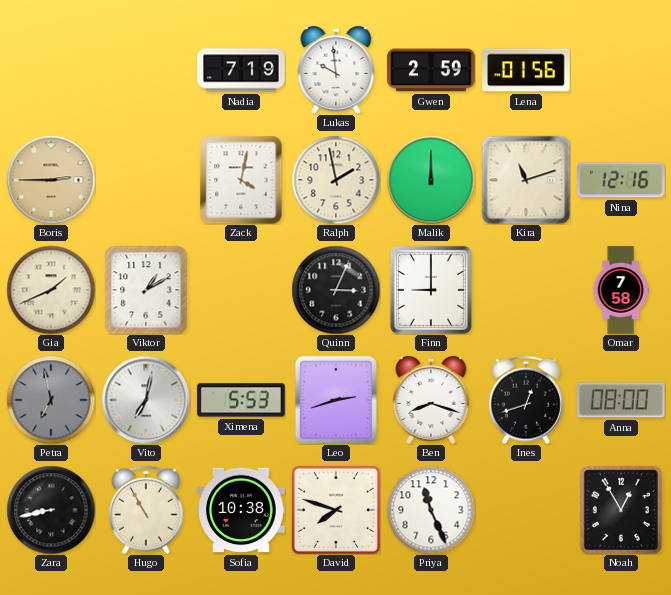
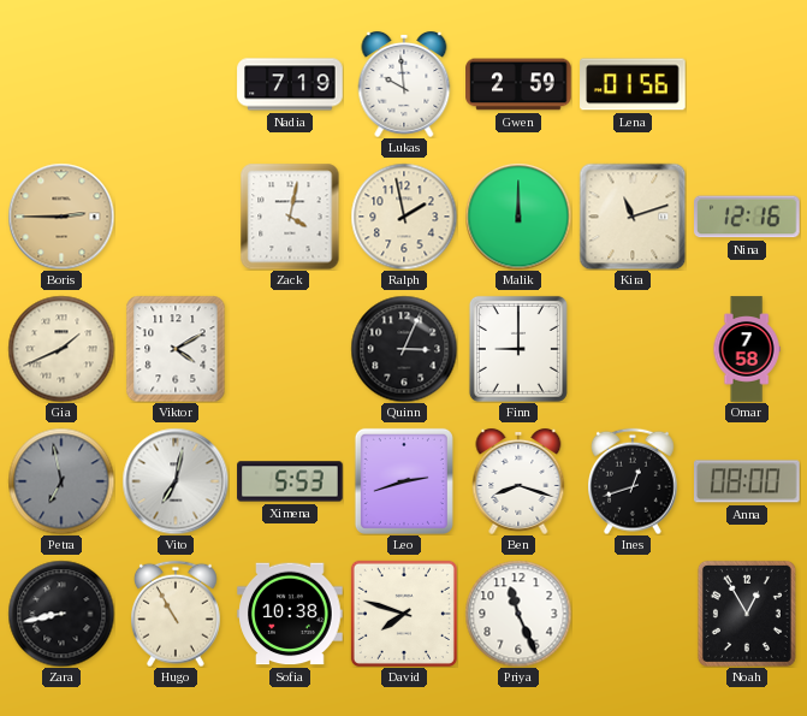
Viktor: 1:10 -> 4:10 (176, 349)
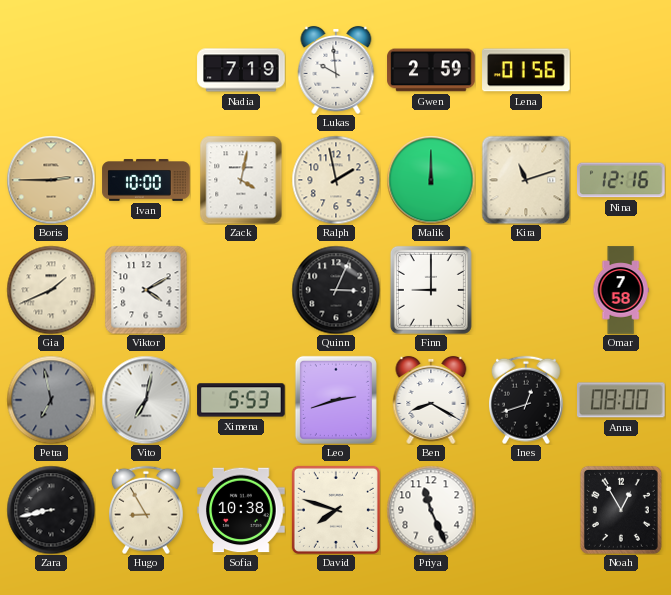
Ivan: none -> 10:00 (146, 180)
Ben: 8:18 -> 8:20 (431, 400)
Hugo: 10:55 -> 8:55 (147, 510)
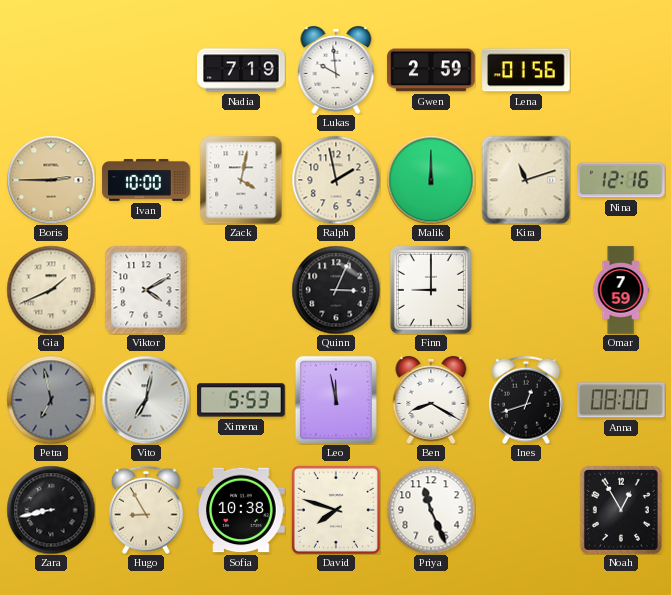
Omar: 7:58 -> 7:59 (621, 290)
Leo: 2:42 -> 11:58 (336, 400)
